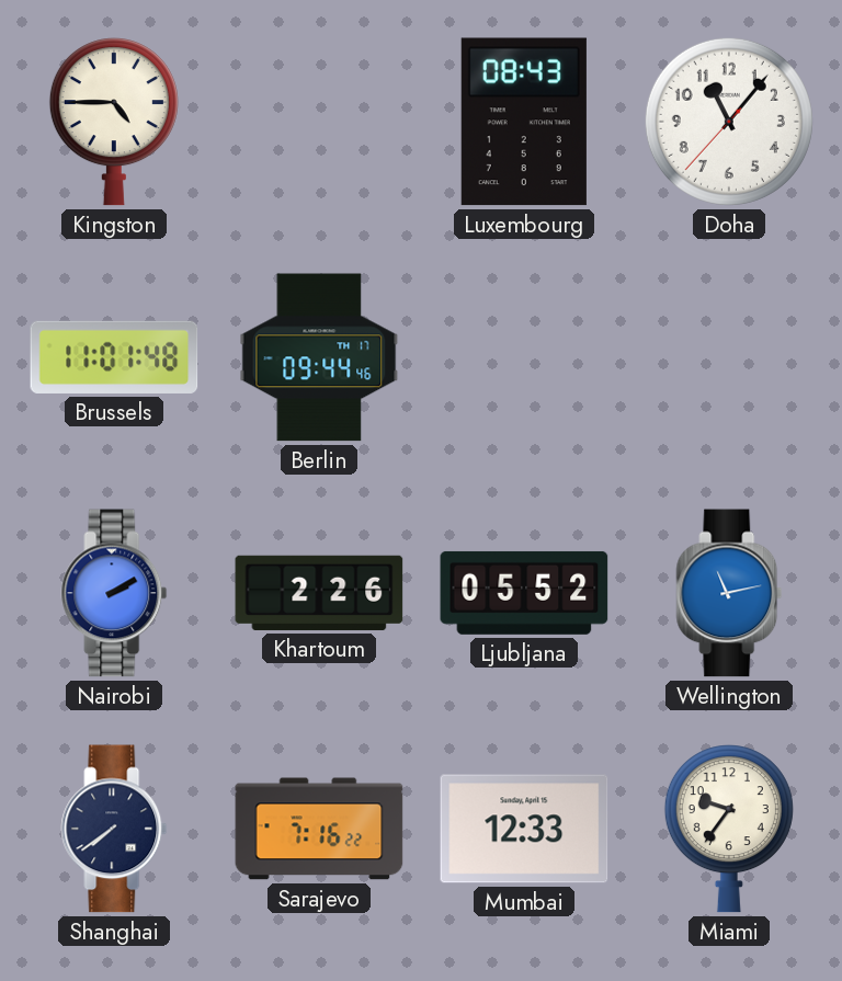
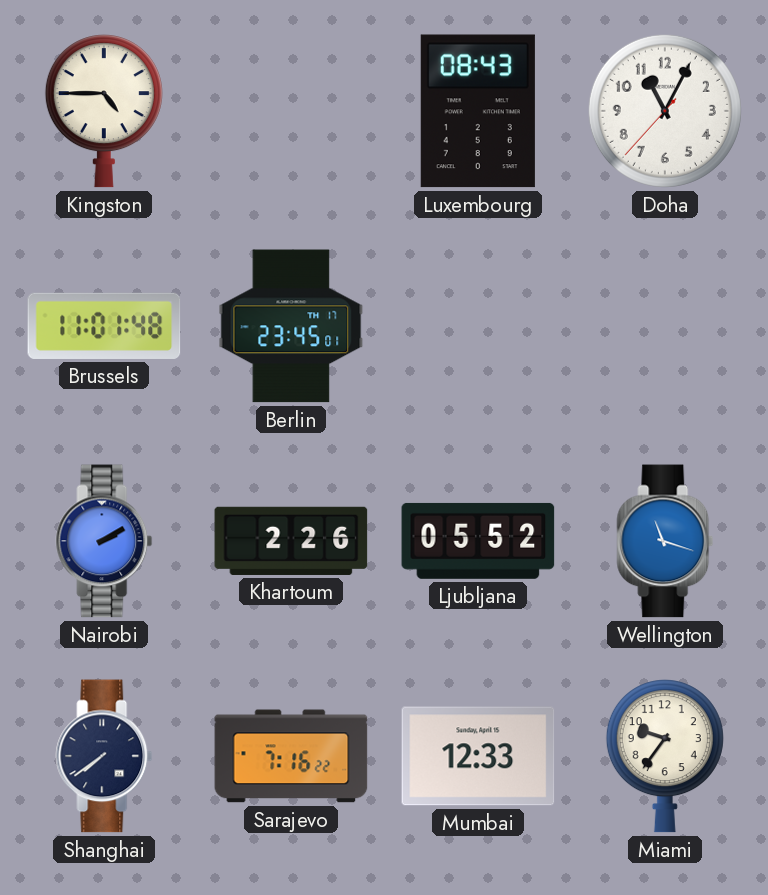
Doha: 11:06 -> 11:04 (665, 111)
Berlin: 09:44 -> 23:45 (291, 326)
Wellington: 11:13 -> 11:18 (665, 541)
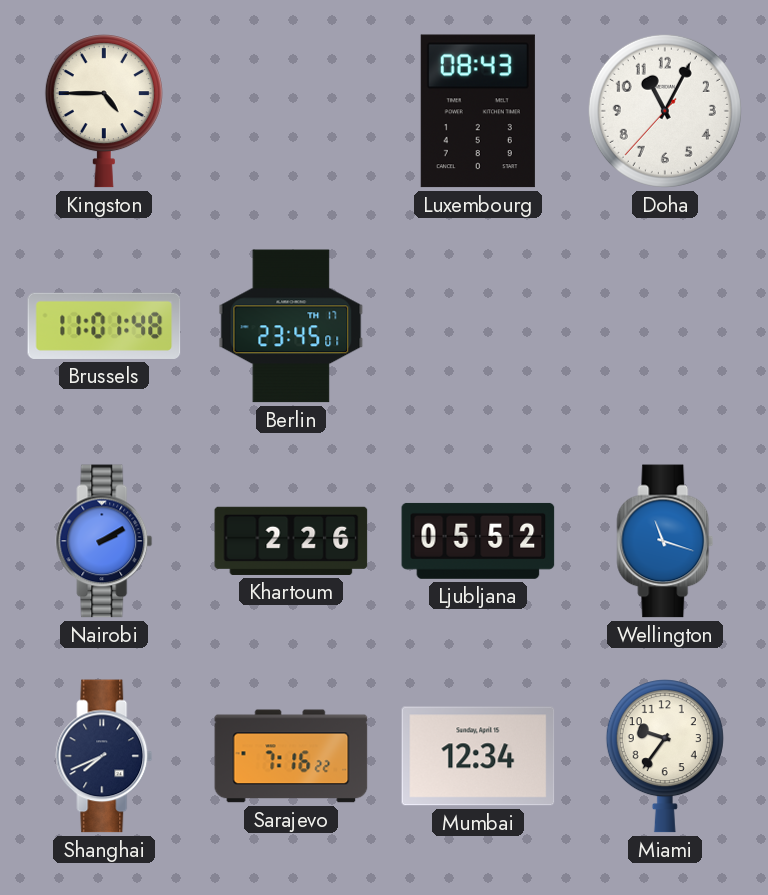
Shanghai: 7:39 -> 7:41 (104, 756)
Mumbai: 12:33 -> 12:34 (478, 756)
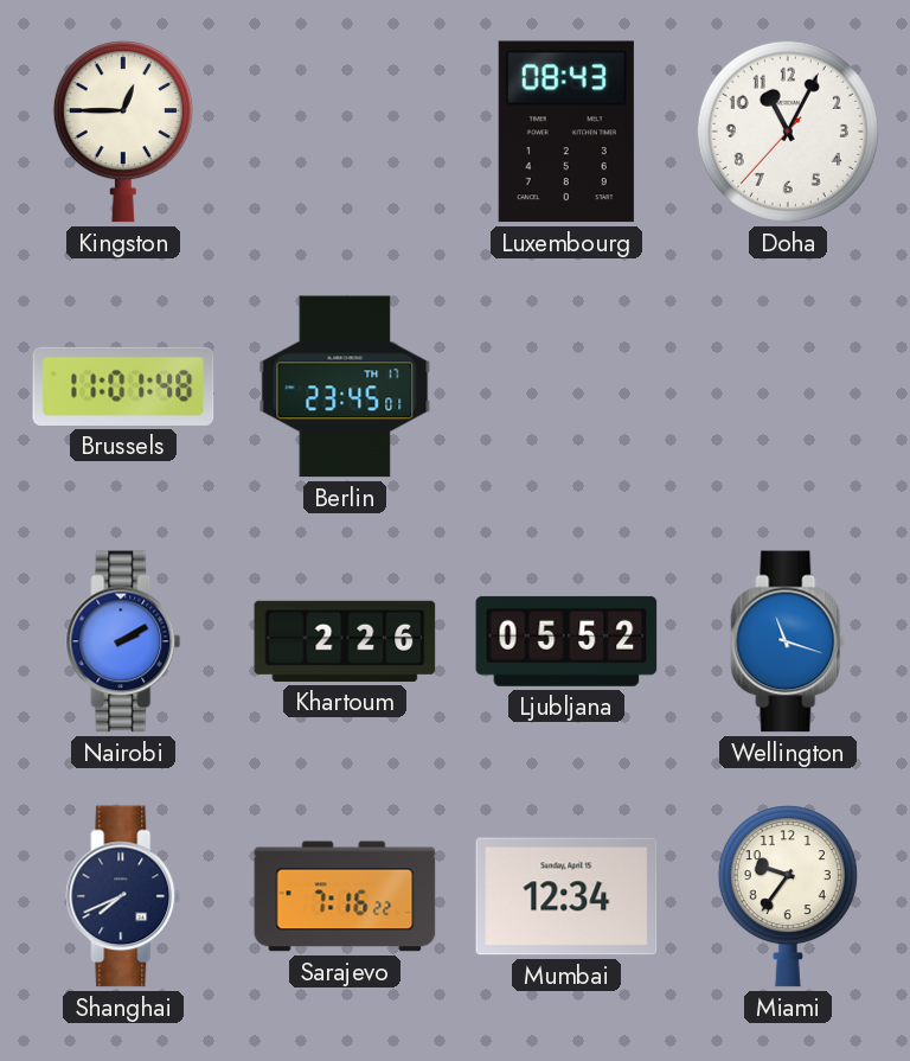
Kingston: 4:45 -> 12:45 (123, 132)
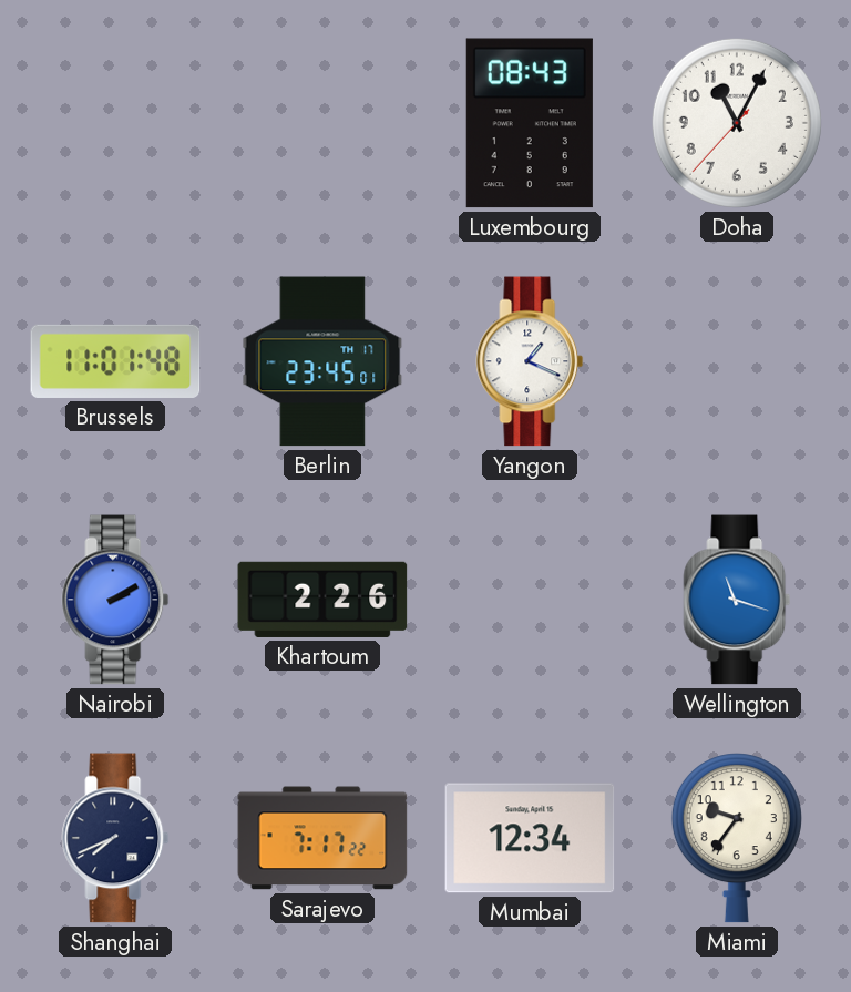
Kingston: 12:45 -> none (123, 132)
Yangon: none -> 1:19 (530, 361)
Ljubljana: 05:52 -> none (566, 641)
Sarajevo: 7:16 -> 7:17 (322, 838)
